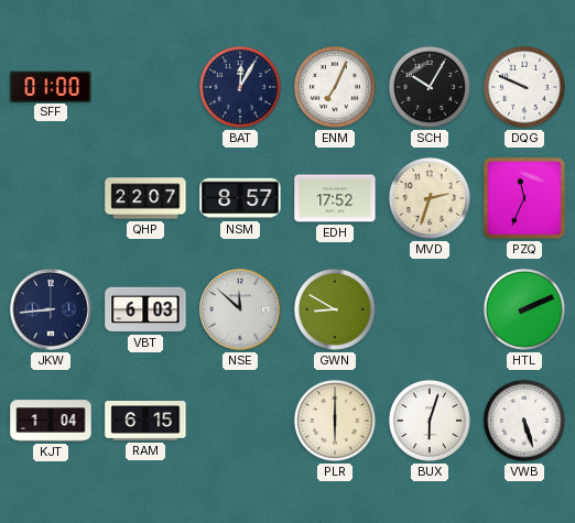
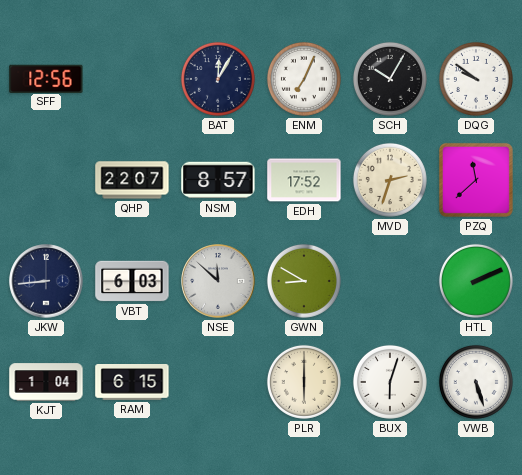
SFF: 01:00 -> 12:56 (46, 78)
DQG: 9:49 -> 9:51 (476, 79)
PZQ: 11:34 -> 11:38 (476, 180)
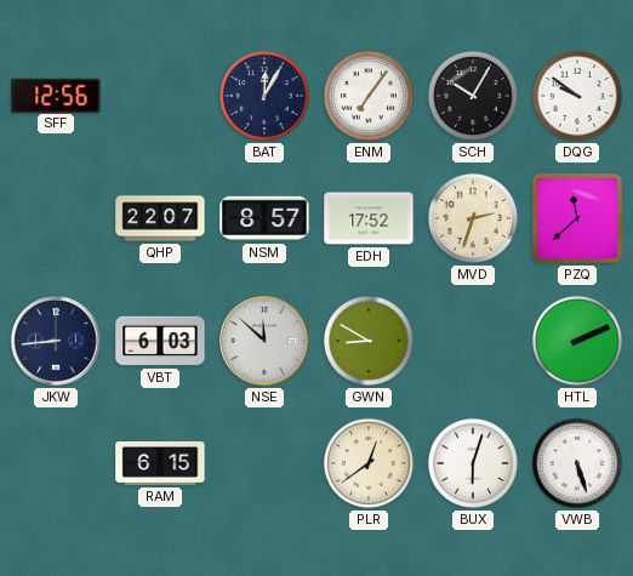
ENM: 7:04 -> 7:06 (369, 96)
KJT: 1:04 -> none (46, 382)
PLR: 6:00 -> 12:39 (369, 463)
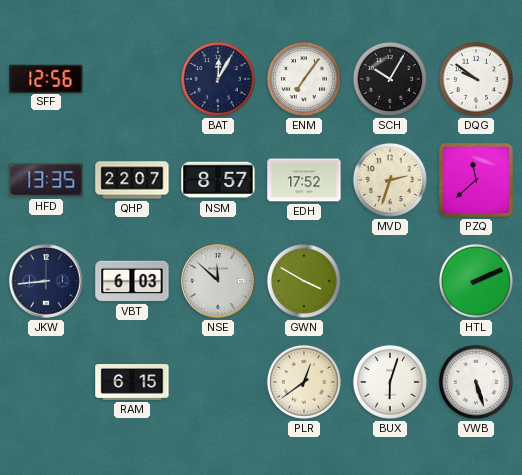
HFD: none -> 13:35 (46, 180)
GWN: 8:50 -> 3:50 (304, 281)
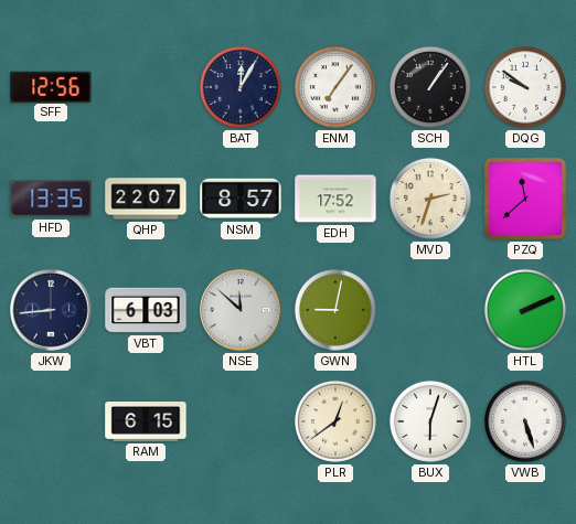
SCH: 10:05 -> 1:06 (430, 87)
GWN: 3:50 -> 9:02 (335, 310)
